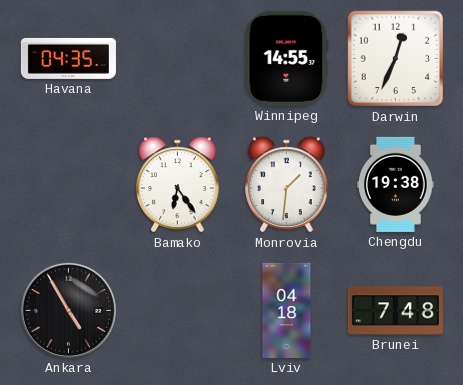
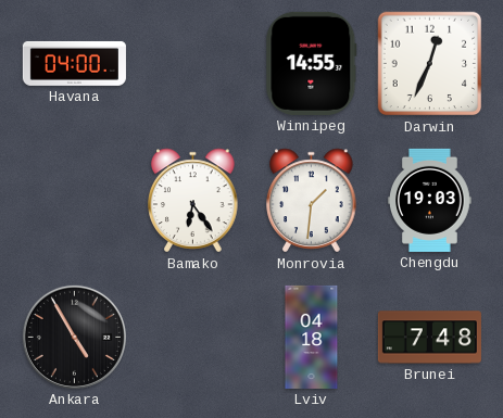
Havana: 04:35 -> 04:00 (74, 63)
Chengdu: 19:38 -> 19:03 (430, 200)
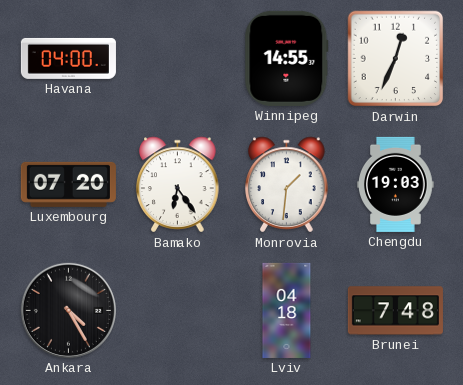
Luxembourg: none -> 07:20 (68, 184)
Ankara: 4:55 -> 4:25 (68, 310)
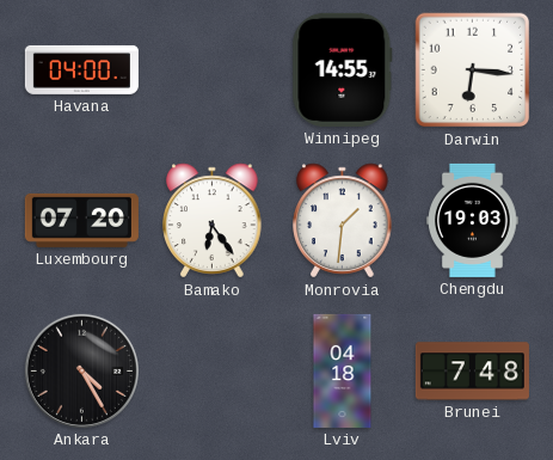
Darwin: 12:34 -> 6:16 (473, 70)
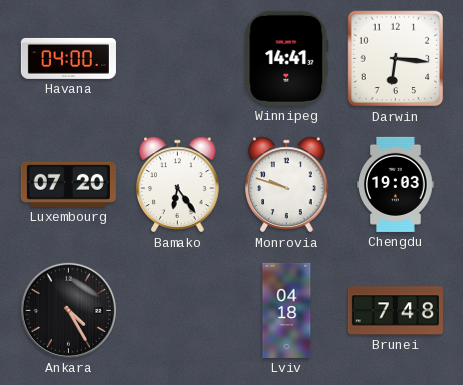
Winnipeg: 14:55 -> 14:41 (287, 58)
Monrovia: 1:31 -> 9:48 (287, 185)
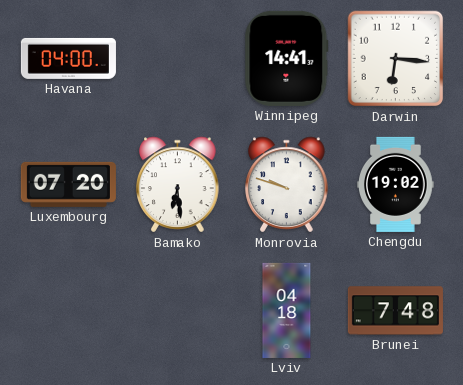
Bamako: 6:24 -> 6:29 (178, 185)
Chengdu: 19:03 -> 19:02 (396, 184)
Ankara: 4:25 -> none (68, 310)
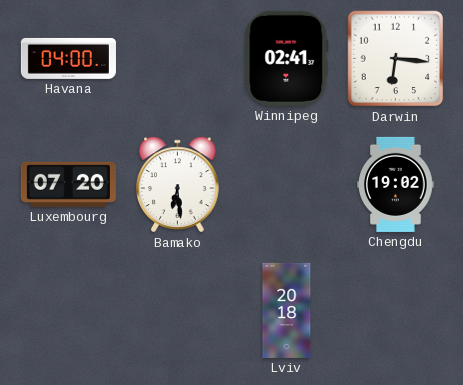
Winnipeg: 14:41 -> 02:41 (287, 58)
Monrovia: 9:48 -> none (287, 185)
Lviv: 04:18 -> 20:18 (287, 310)
Brunei: 7:48 -> none (395, 311)
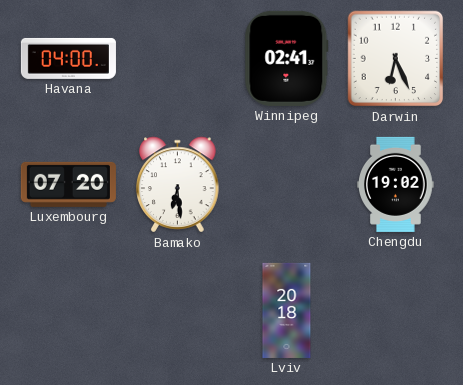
Darwin: 6:16 -> 6:26 (396, 59)
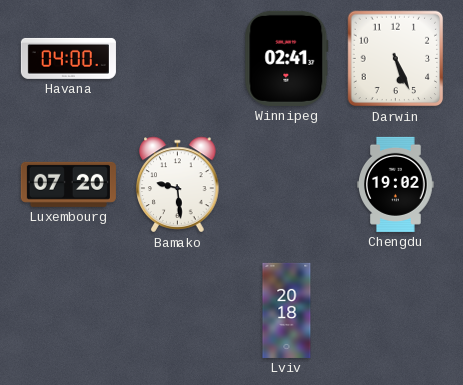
Darwin: 6:26 -> 5:26 (396, 59)
Bamako: 6:29 -> 9:29 (178, 185)
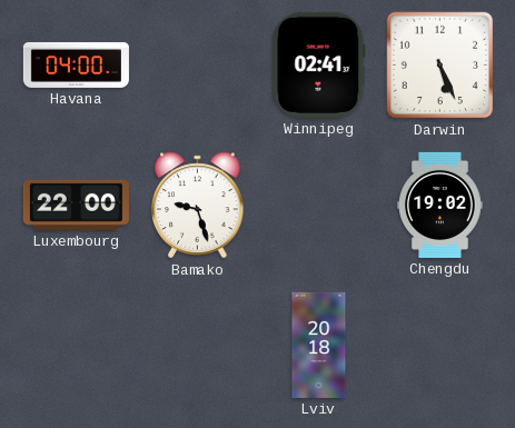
Luxembourg: 07:20 -> 22:00 (76, 205)
Bamako: 9:29 -> 9:27 (198, 206)
